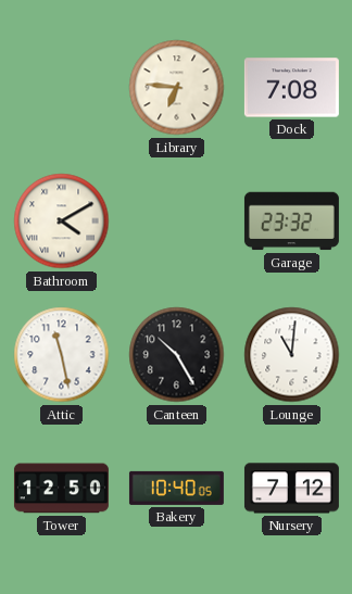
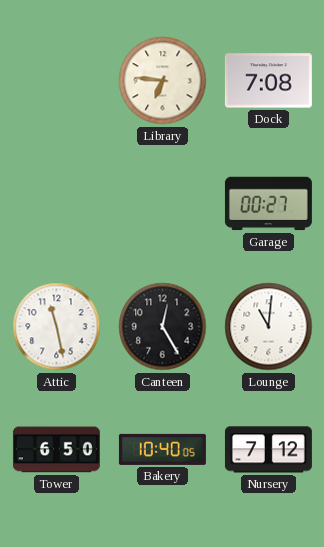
Bathroom: 4:10 -> none (62, 222)
Garage: 23:32 -> 00:27 (268, 204)
Canteen: 10:25 -> 12:25 (163, 327)
Tower: 12:50 -> 6:50 (56, 450)
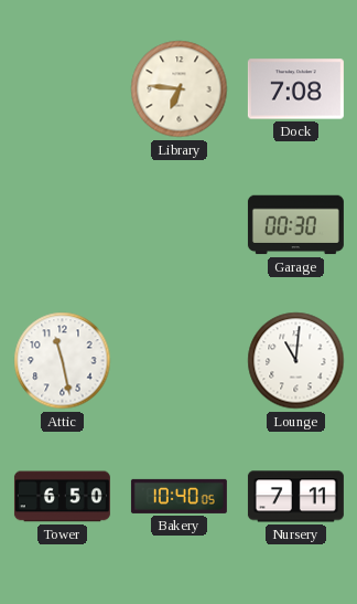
Garage: 00:27 -> 00:30 (295, 225)
Canteen: 12:25 -> none (163, 327)
Nursery: 7:12 -> 7:11 (295, 497)
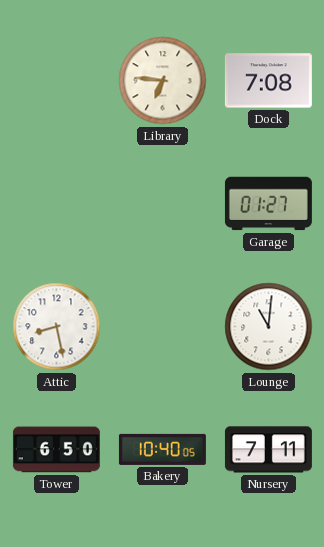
Garage: 00:30 -> 01:27 (268, 204)
Attic: 11:28 -> 8:28 (57, 327)
